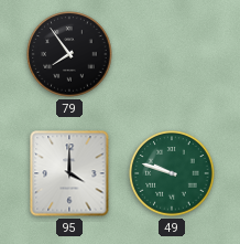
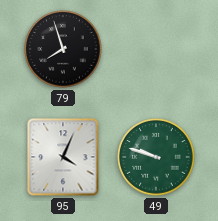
79: 7:54 -> 7:57 (63, 49)
95: 4:00 -> 4:04 (63, 157)
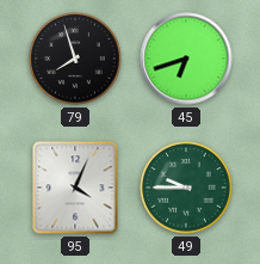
45: none -> 6:42 (186, 59)
49: 9:48 -> 9:45 (186, 188)
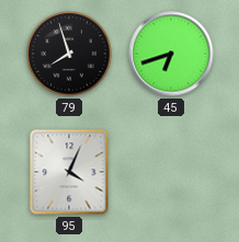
49: 9:45 -> none (186, 188)
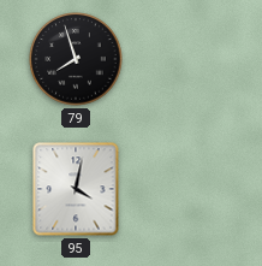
45: 6:42 -> none (171, 54)
95: 4:04 -> 4:02 (76, 189)
